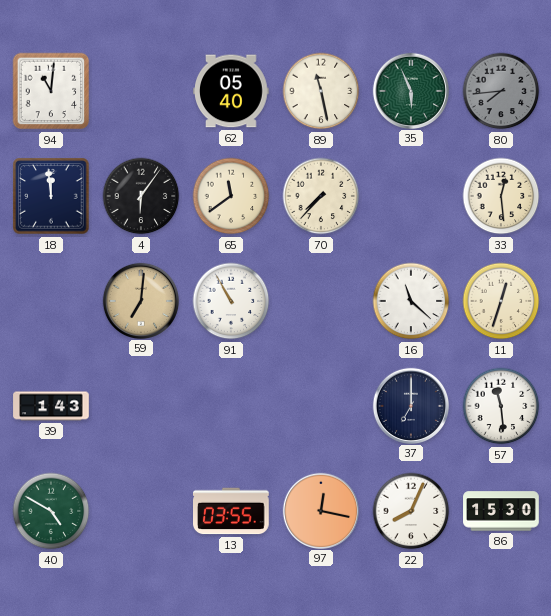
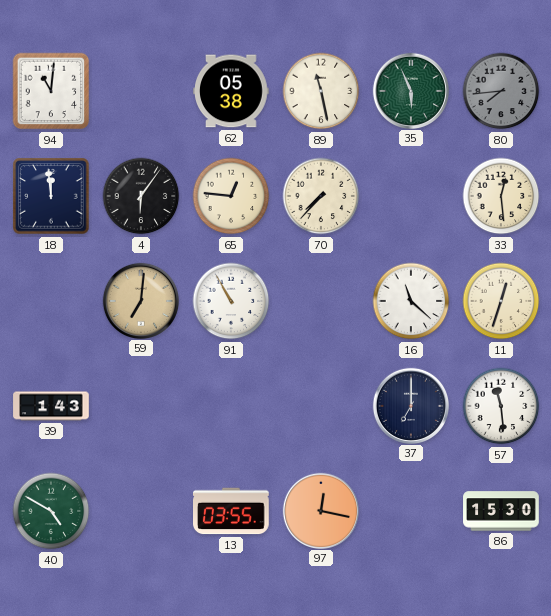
62: 05:40 -> 05:38 (231, 91)
65: 11:39 -> 12:46 (231, 196)
22: 8:04 -> none (411, 511)
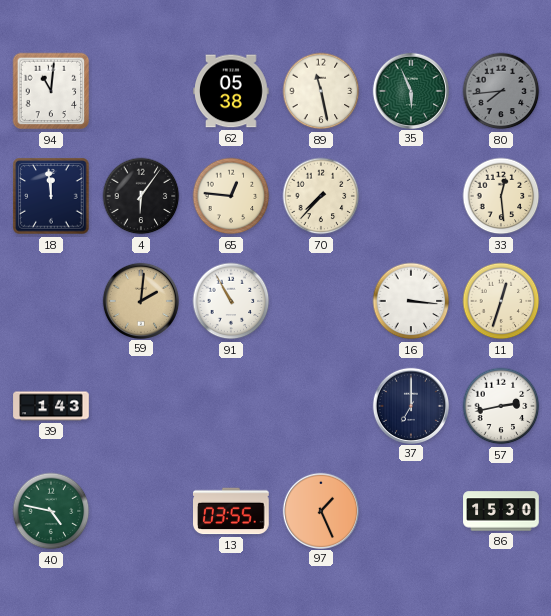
59: 7:01 -> 2:01 (140, 300)
16: 11:22 -> 3:16 (411, 301)
57: 11:29 -> 2:43 (501, 406)
40: 4:50 -> 4:47 (51, 511)
97: 12:17 -> 1:26 (320, 510)
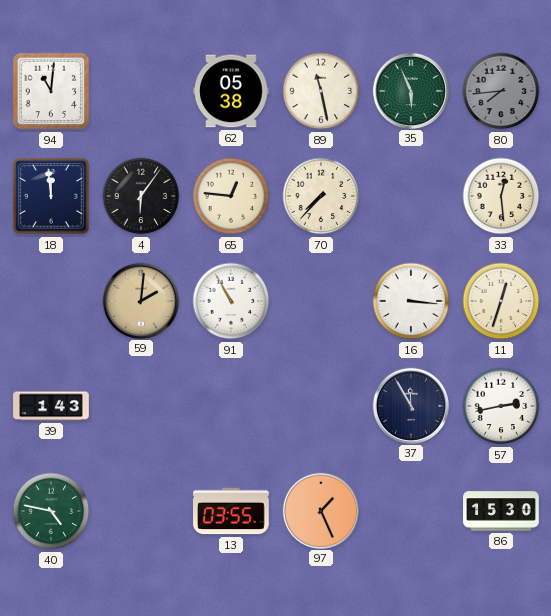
37: 7:00 -> 11:55 (410, 405)
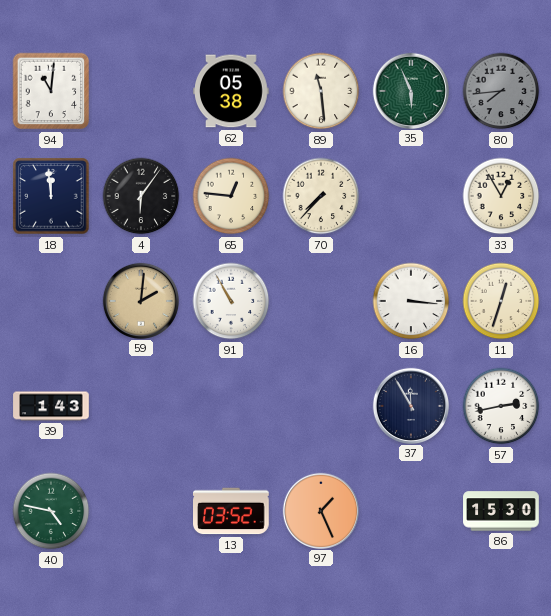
89: 11:28 -> 11:29 (321, 91)
33: 12:29 -> 12:55 (501, 196)
13: 03:55 -> 03:52 (231, 511)
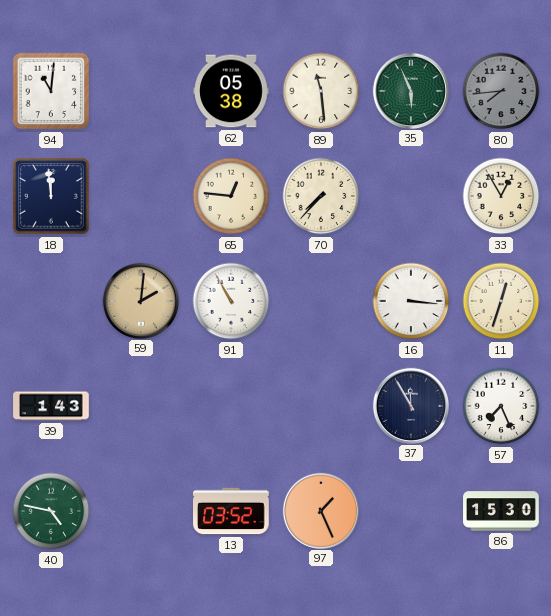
4: 6:06 -> none (141, 196)
57: 2:43 -> 7:26 (501, 406)
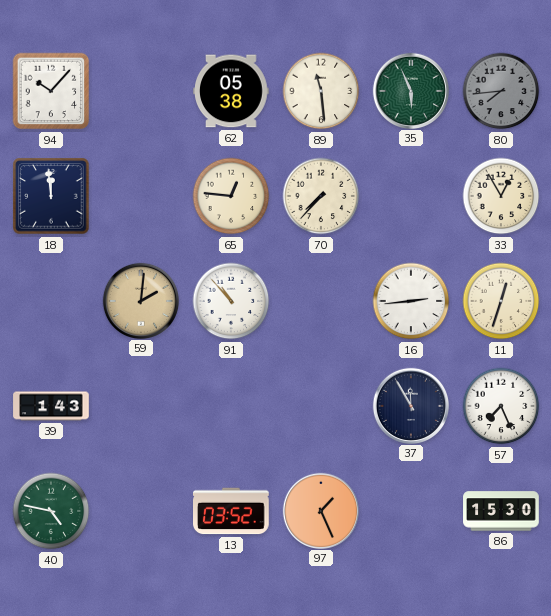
94: 11:01 -> 10:07 (51, 91)
91: 10:55 -> 10:53 (231, 301)
16: 3:16 -> 2:44 (411, 301)
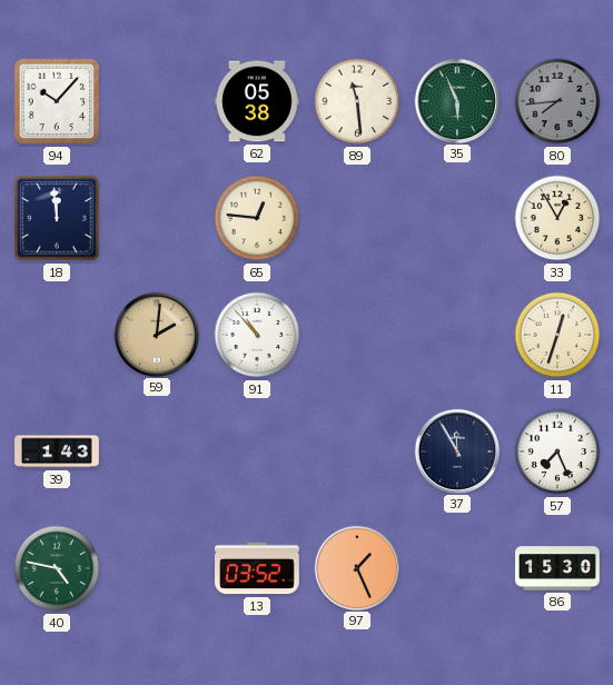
70: 7:37 -> none (321, 196)
16: 2:44 -> none (411, 301)
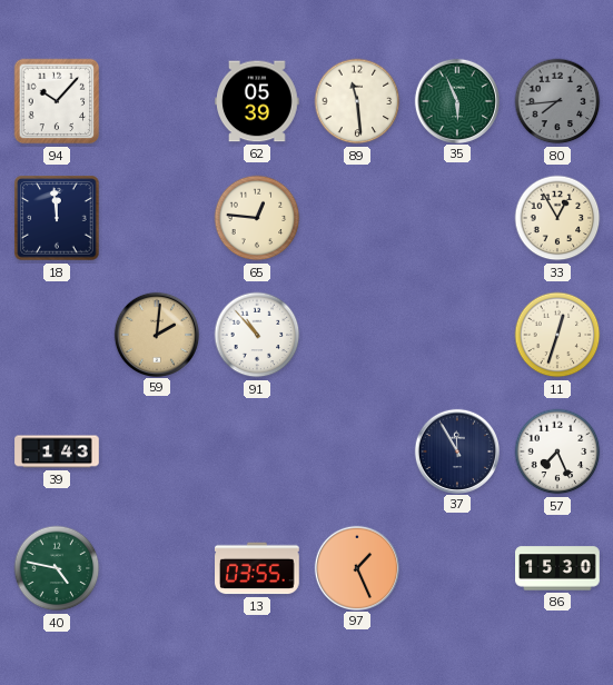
62: 05:38 -> 05:39 (257, 101)
13: 03:52 -> 03:55 (257, 568)
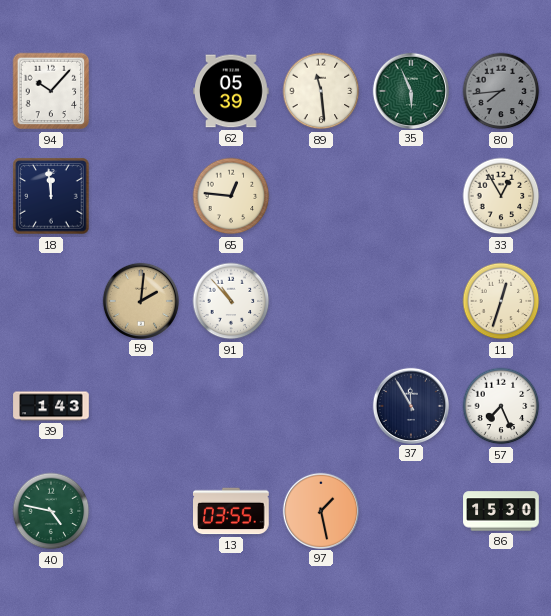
97: 1:26 -> 1:28 (320, 510)
